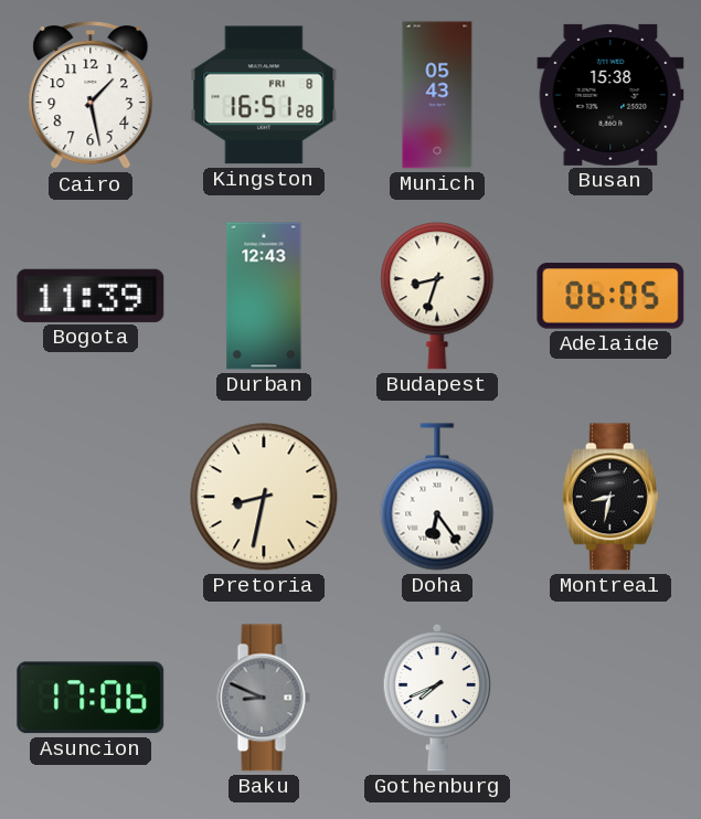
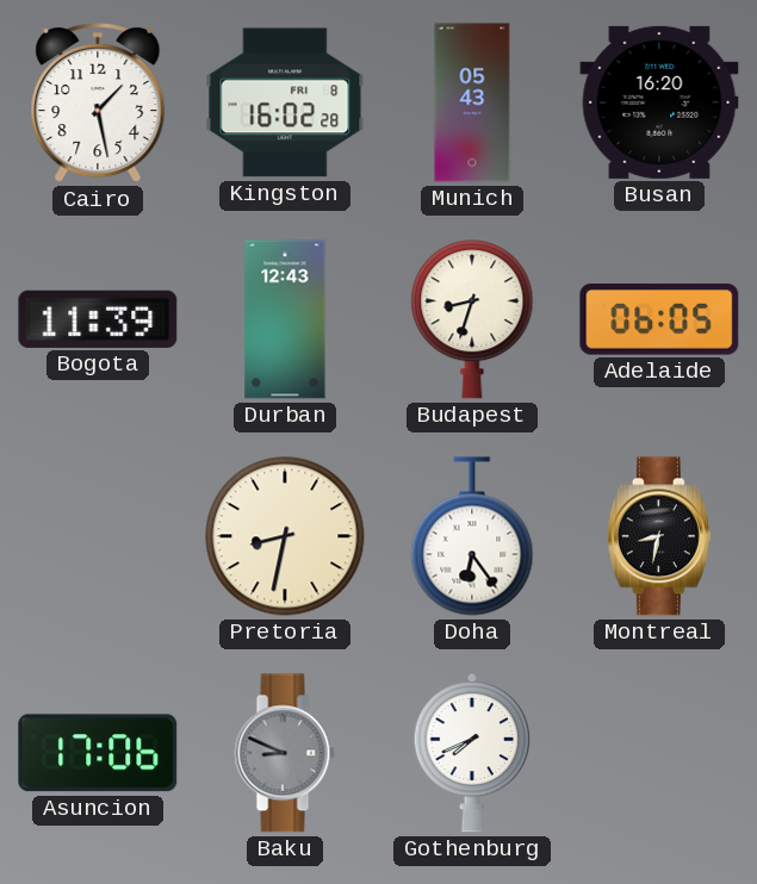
Kingston: 16:51 -> 16:02 (285, 102)
Busan: 15:38 -> 16:20 (659, 102)
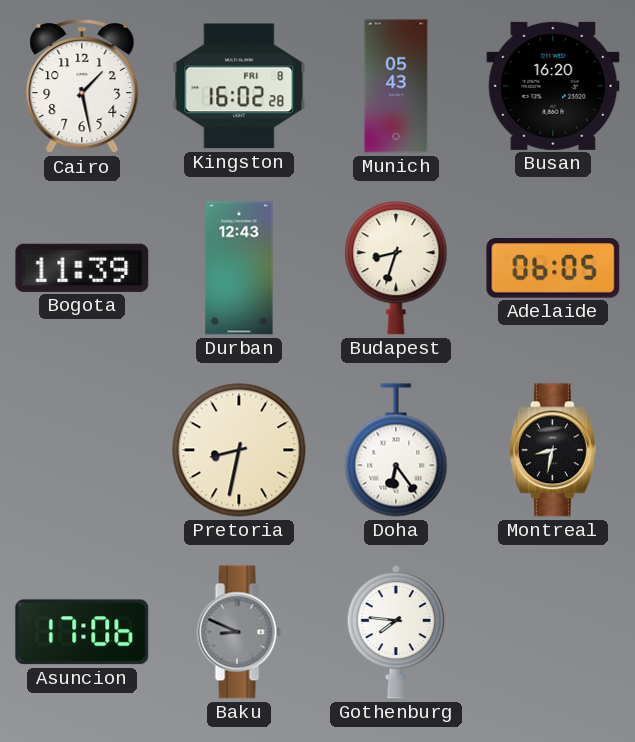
Gothenburg: 7:41 -> 7:46 (396, 632)
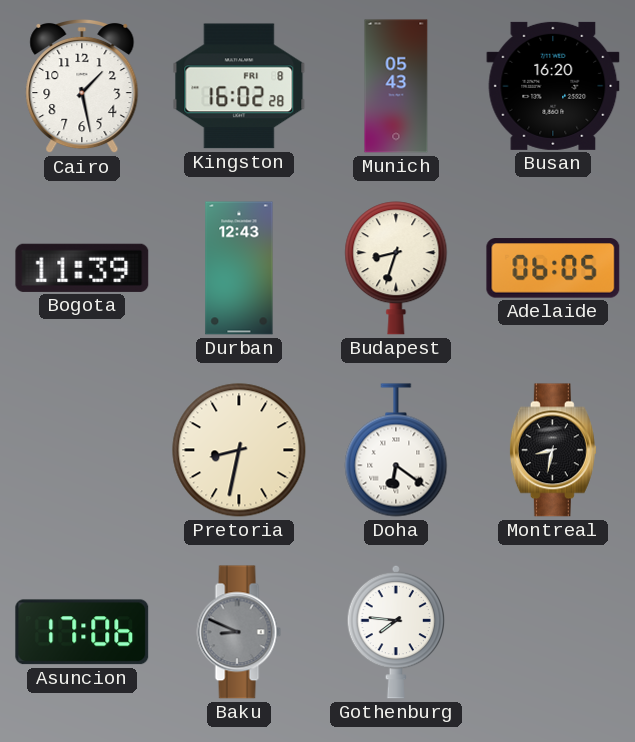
Doha: 6:24 -> 6:21 (396, 450)
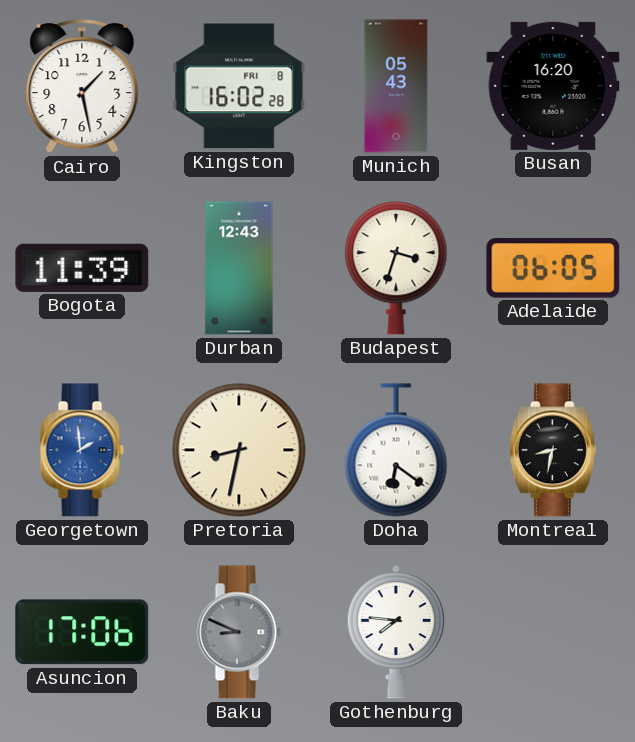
Budapest: 8:33 -> 3:33 (396, 268)
Georgetown: none -> 1:59 (82, 450)
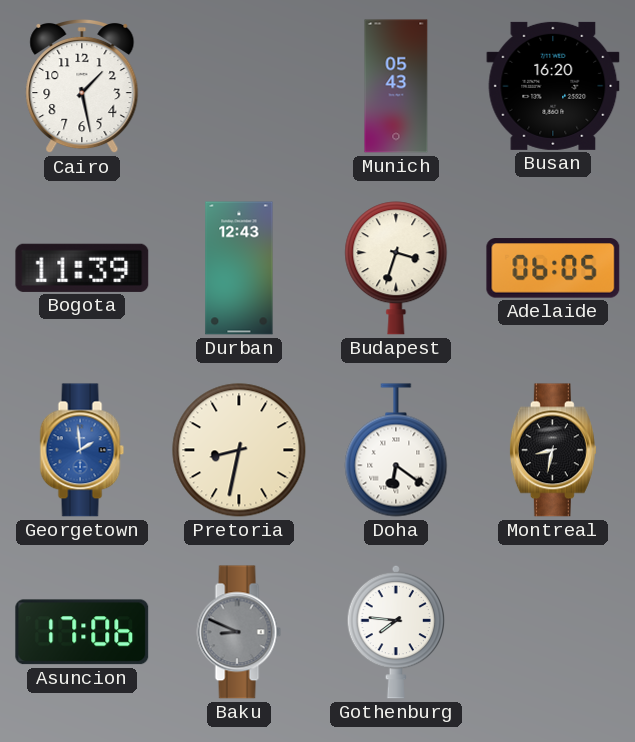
Kingston: 16:02 -> none (239, 86)
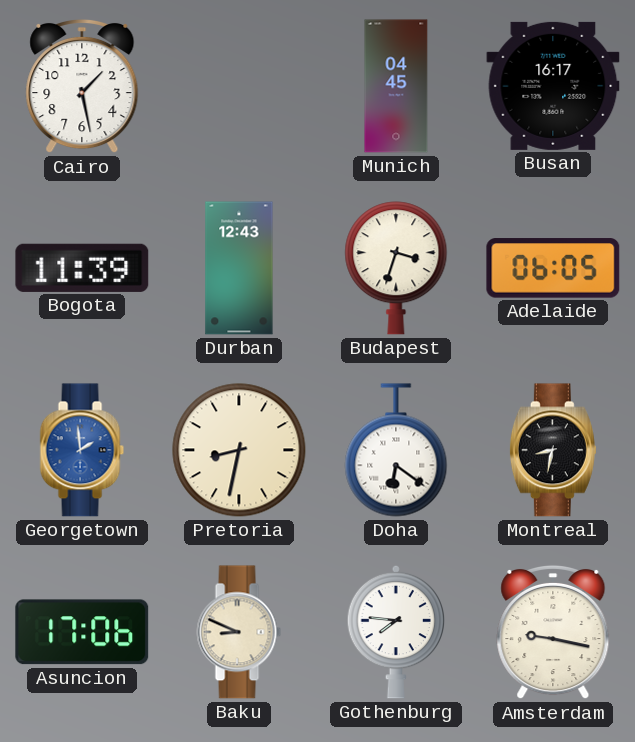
Munich: 05:43 -> 04:45 (396, 86)
Busan: 16:20 -> 16:17 (553, 86)
Baku dial: grey -> cream (239, 632)
Amsterdam: none -> 9:17 (553, 632)
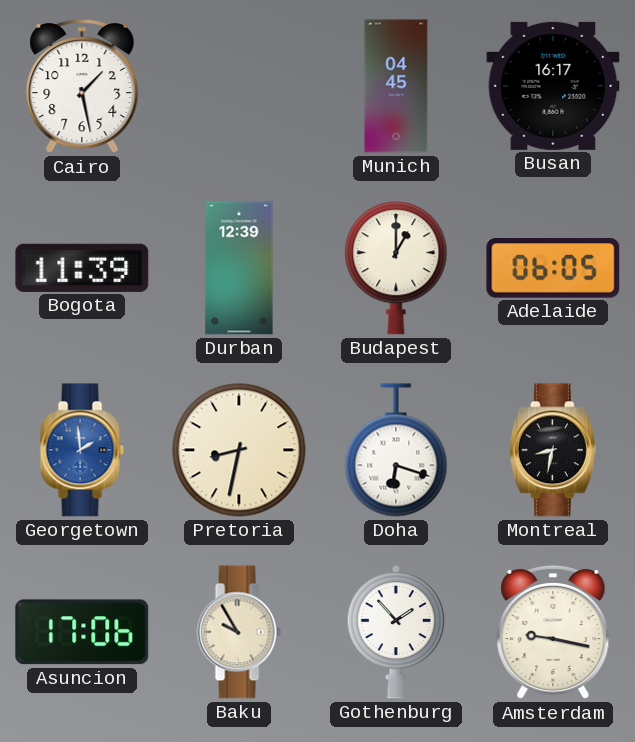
Durban: 12:43 -> 12:39 (239, 268)
Budapest: 3:33 -> 1:00 (396, 268)
Doha: 6:21 -> 6:18 (396, 450)
Baku: 8:49 -> 9:55 (239, 632)
Gothenburg: 7:46 -> 1:53 (396, 632)
